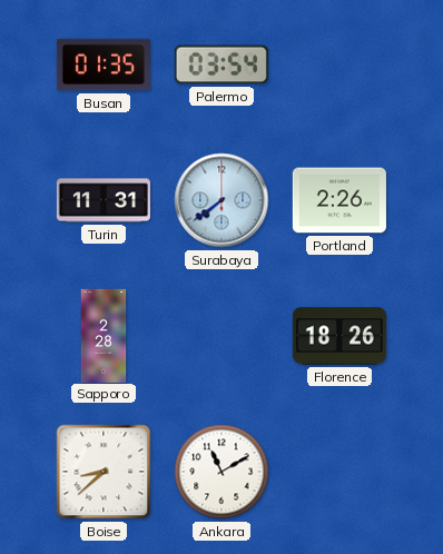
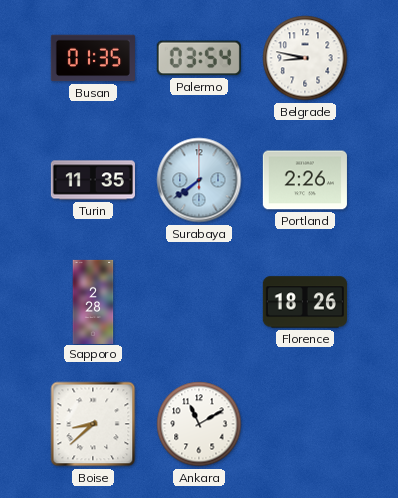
Belgrade: none -> 8:47 (305, 58)
Turin: 11:31 -> 11:35 (93, 180)
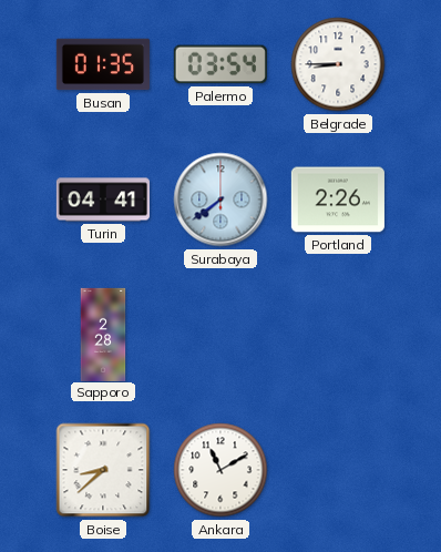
Belgrade: 8:47 -> 8:45 (338, 64)
Turin: 11:35 -> 04:41 (103, 200)
Florence: 18:26 -> none (305, 302)
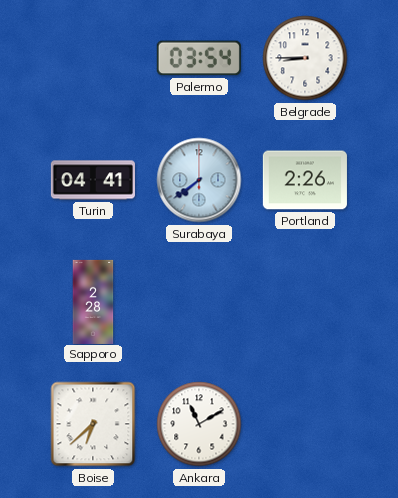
Busan: 01:35 -> none (103, 64)
Boise: 8:38 -> 6:38 (93, 424)
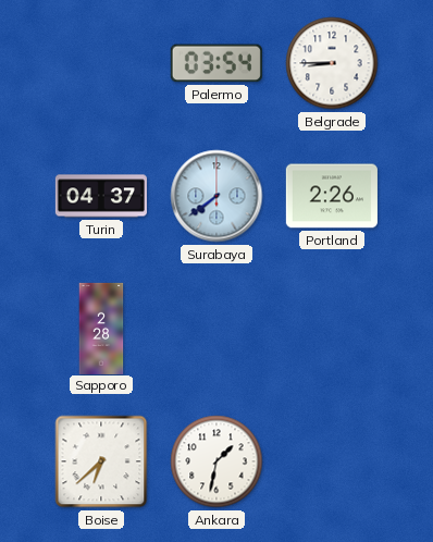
Turin: 04:41 -> 04:37 (101, 196)
Ankara: 11:10 -> 1:32 (216, 461)
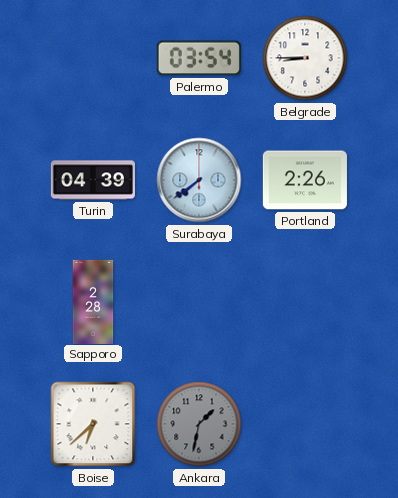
Turin: 04:37 -> 04:39 (93, 180)
Ankara dial: white -> grey (199, 424)
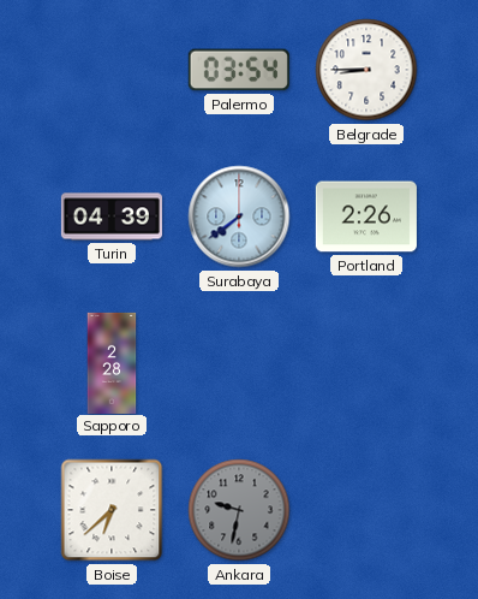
Ankara: 1:32 -> 9:32 (239, 510)
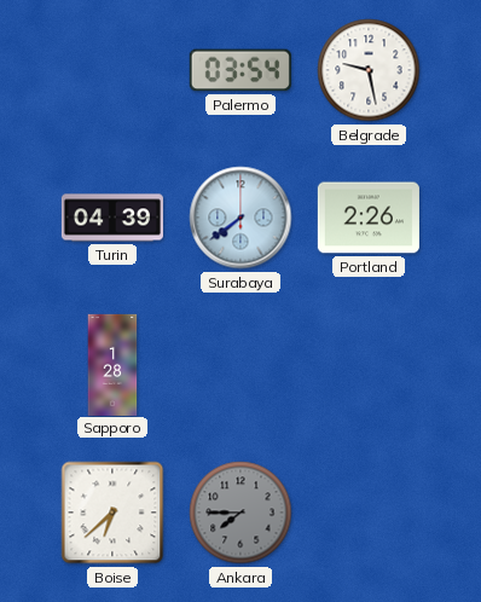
Belgrade: 8:45 -> 9:28 (369, 70)
Sapporo: 2:28 -> 1:28 (112, 364)
Ankara: 9:32 -> 7:45 (240, 513)
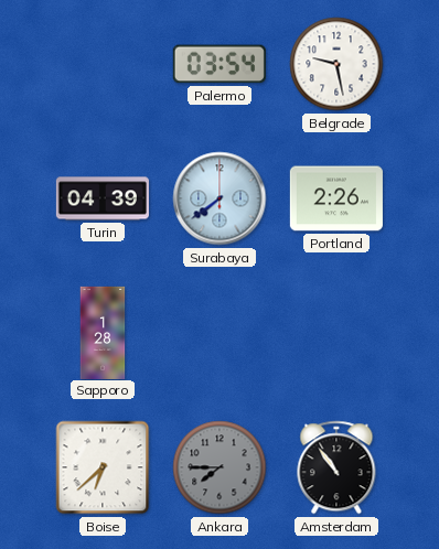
Amsterdam: none -> 10:54 (336, 467)
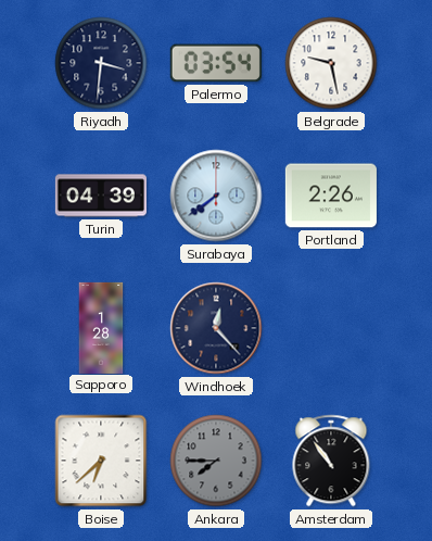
Riyadh: none -> 3:31 (101, 63)
Windhoek: none -> 12:23 (216, 328)
